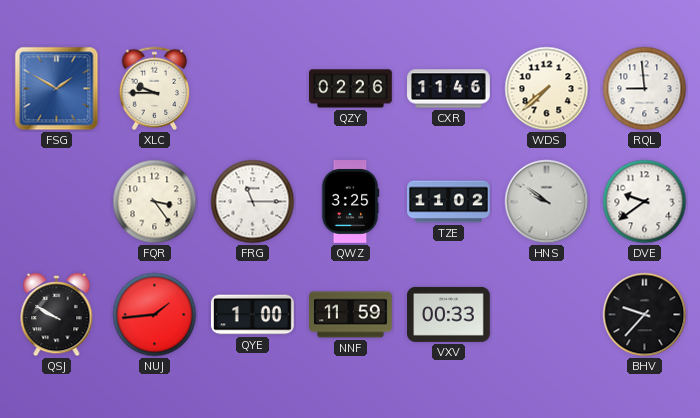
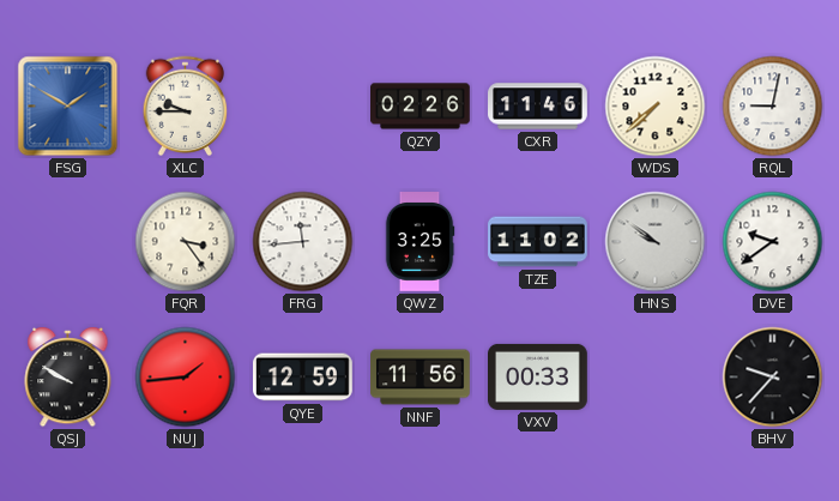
RQL: 8:59 -> 9:02 (773, 107)
FRG: 11:15 -> 11:44 (303, 242)
QYE: 1:00 -> 12:59 (303, 378)
NNF: 11:59 -> 11:56 (421, 378)
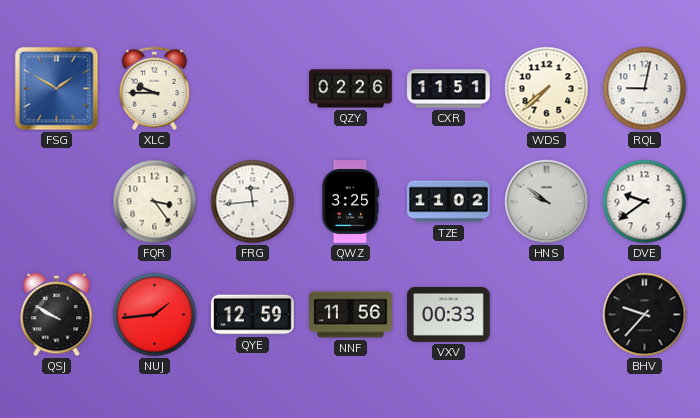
CXR: 11:46 -> 11:51 (449, 89)
